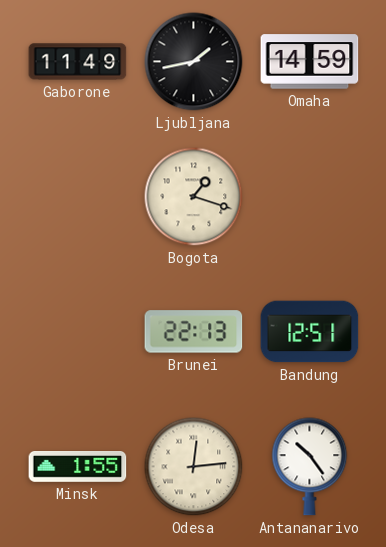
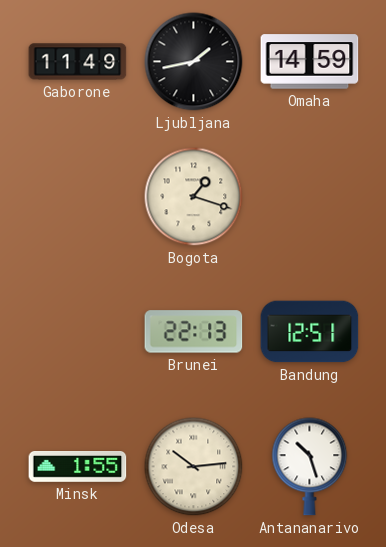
Odesa: 12:14 -> 10:14 (194, 467)
Antananarivo: 10:24 -> 10:27 (310, 467)
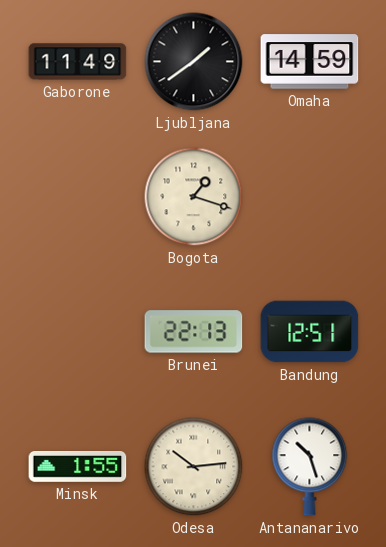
Ljubljana: 1:43 -> 1:39 (194, 62)
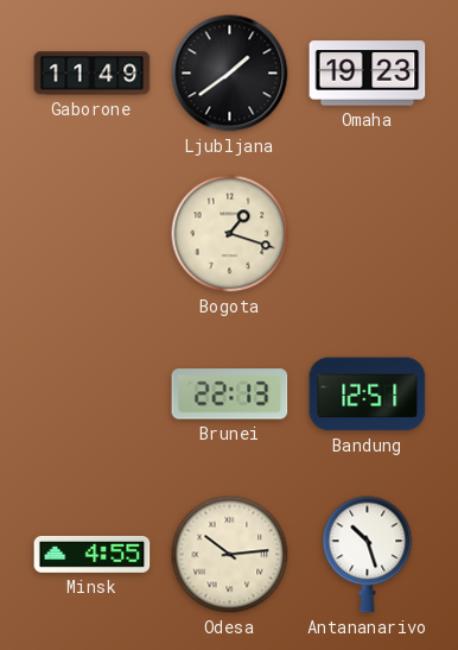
Omaha: 14:59 -> 19:23 (368, 74)
Minsk: 1:55 -> 4:55 (93, 555)
